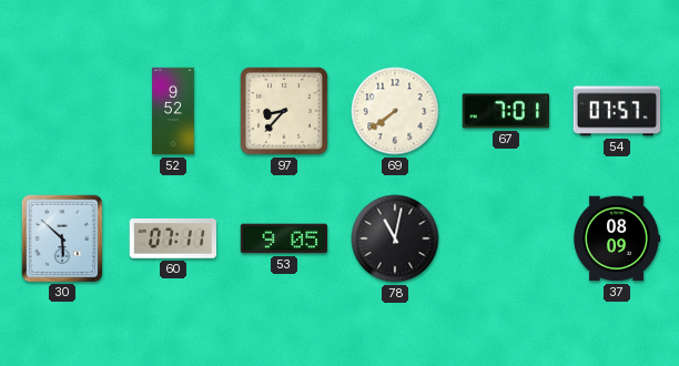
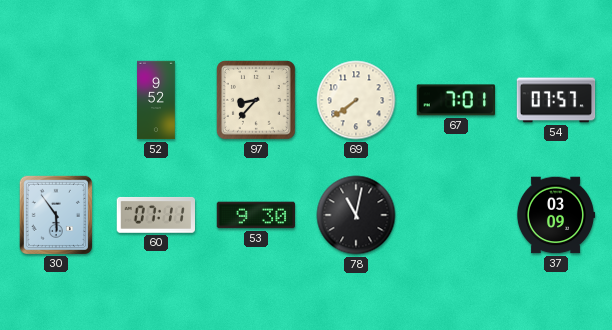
30: 5:52 -> 5:54 (55, 214)
53: 9:05 -> 9:30 (256, 215)
37: 08:09 -> 03:09 (556, 215)
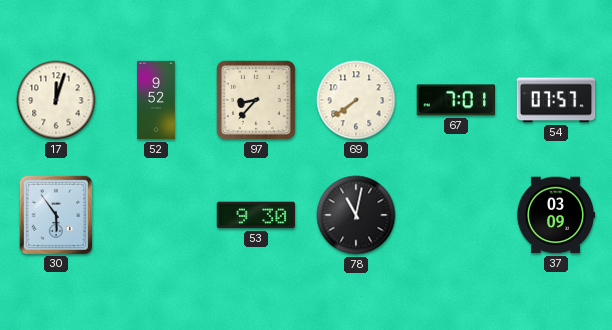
17: none -> 12:03 (56, 100)
60: 07:11 -> none (156, 215)
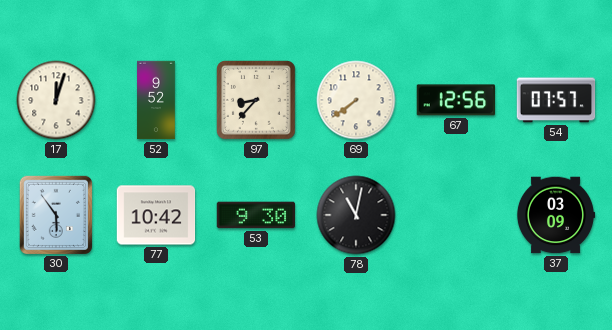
67: 7:01 -> 12:56 (455, 100)
77: none -> 10:42 (156, 215)
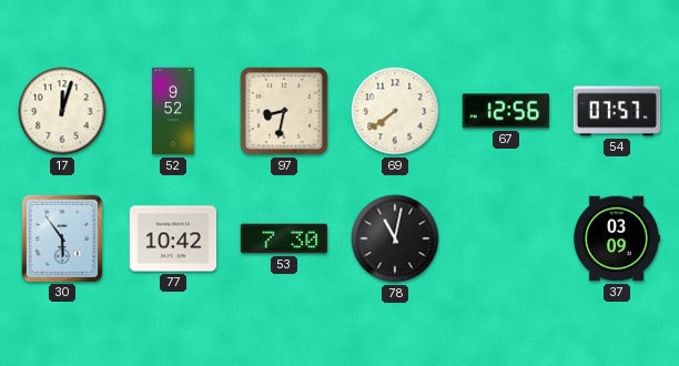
97: 8:37 -> 8:32 (284, 111)
53: 9:30 -> 7:30 (284, 238)
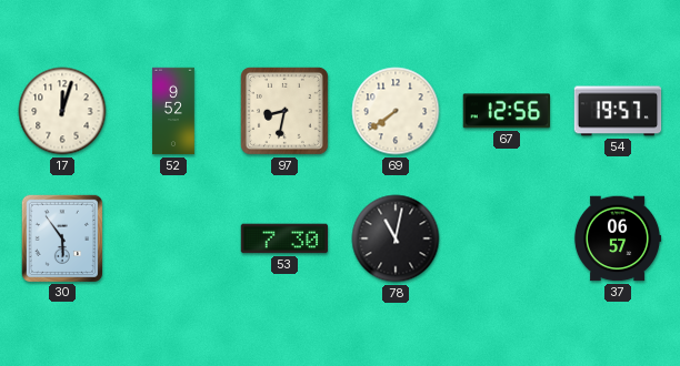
54: 07:57 -> 19:57 (618, 111)
77: 10:42 -> none (173, 238)
37: 03:09 -> 06:57 (618, 238)
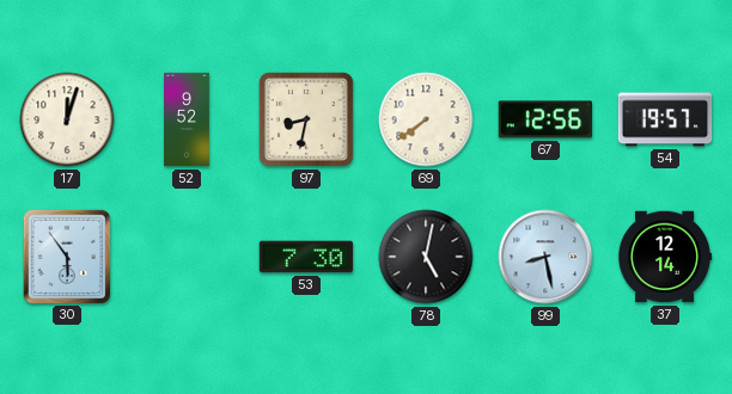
78: 11:02 -> 5:02 (426, 257)
99: none -> 8:28 (545, 257)
37: 06:57 -> 12:14 (665, 257)
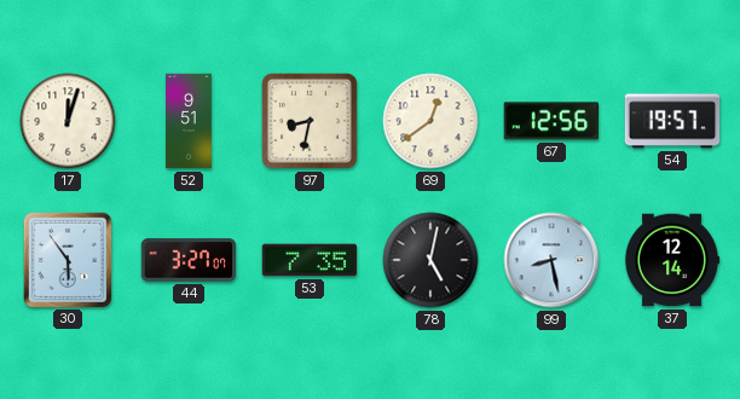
52: 9:52 -> 9:51 (189, 121)
69: 7:39 -> 12:39 (430, 121)
44: none -> 3:27 (189, 260)
53: 7:30 -> 7:35 (310, 260)
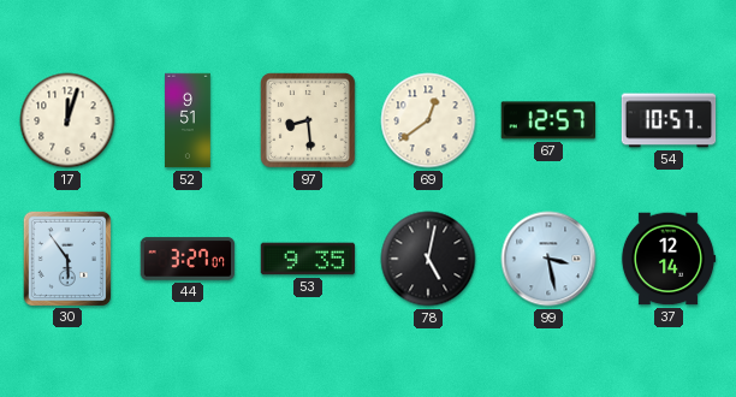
97: 8:32 -> 8:29 (308, 120)
67: 12:56 -> 12:57 (547, 120)
54: 19:57 -> 10:57 (669, 120)
53: 7:35 -> 9:35 (308, 259)
99: 8:28 -> 3:28 (548, 259)
